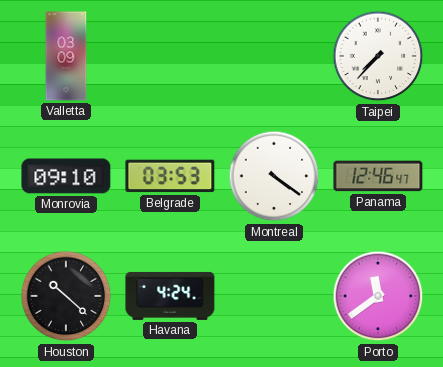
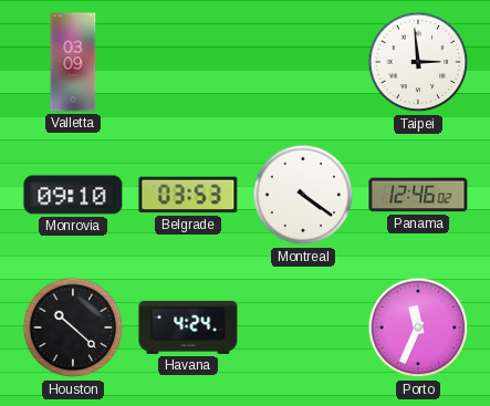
Taipei: 7:37 -> 2:59 (418, 62)
Panama: 12:46:47 -> 12:46:02 (418, 195)
Porto: 11:39 -> 11:34 (418, 327)
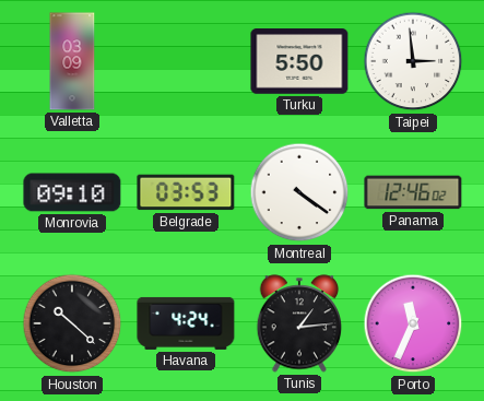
Turku: none -> 5:50 (299, 61)
Tunis: none -> 1:14 (299, 323)
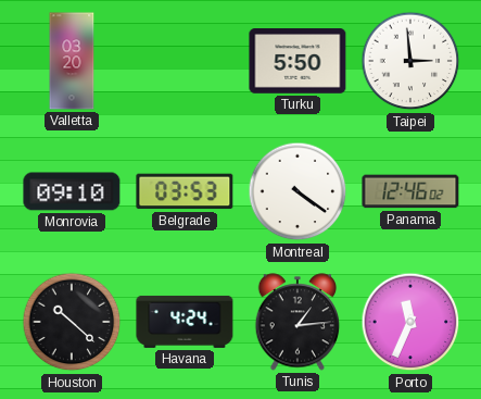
Valletta: 03:09 -> 03:20 (72, 61)
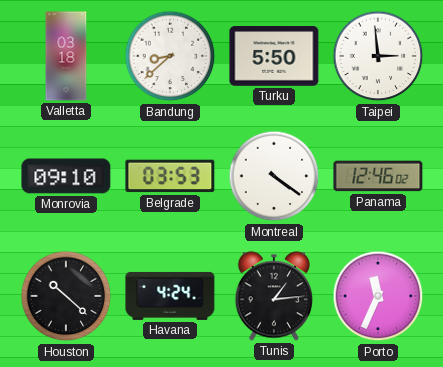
Valletta: 03:20 -> 03:18 (66, 56)
Bandung: none -> 8:38 (170, 56)
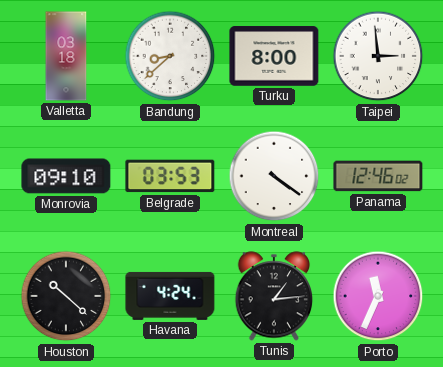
Turku: 5:50 -> 8:00 (274, 56)
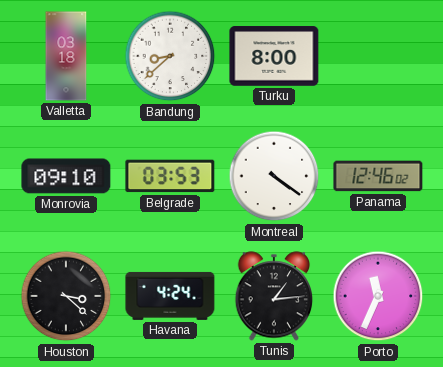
Taipei: 2:59 -> none (378, 56)
Houston: 10:22 -> 3:22 (66, 296)
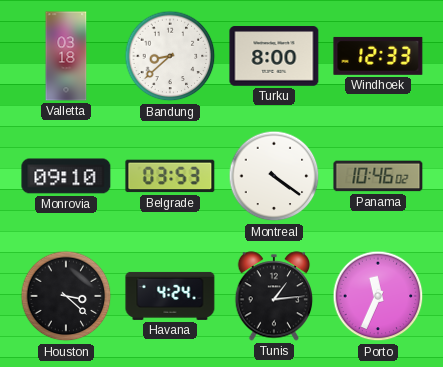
Windhoek: none -> 12:33 (378, 56)
Panama: 12:46 -> 10:46 (378, 176)
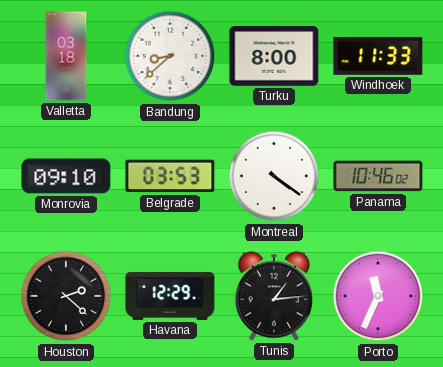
Windhoek: 12:33 -> 11:33 (378, 56)
Houston: 3:22 -> 2:22 (66, 296)
Havana: 4:24 -> 12:29 (170, 296)
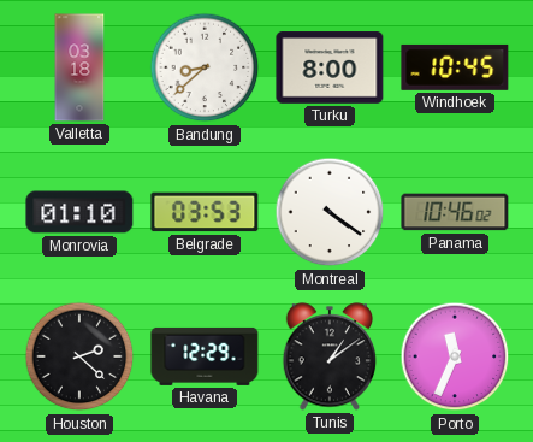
Windhoek: 11:33 -> 10:45 (455, 67)
Monrovia: 09:10 -> 01:10 (79, 212)
Tunis: 1:14 -> 1:09 (330, 356)
